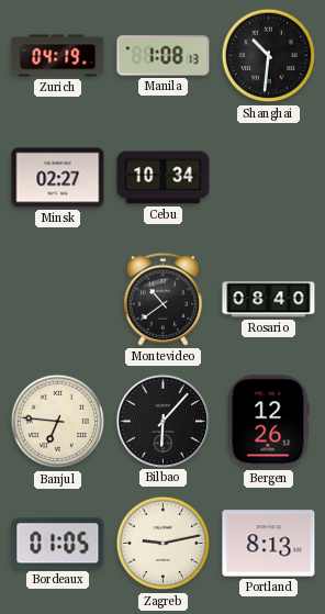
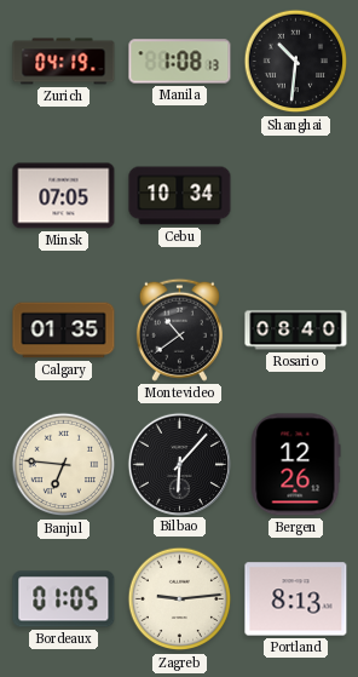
Minsk: 02:27 -> 07:05 (64, 196)
Calgary: none -> 01:35 (64, 331)
Zagreb: 9:13 -> 9:14 (180, 599)
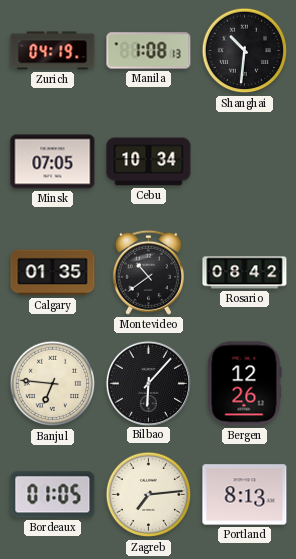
Rosario: 08:40 -> 08:42 (245, 273)
Zagreb: 9:14 -> 7:14 (149, 495)
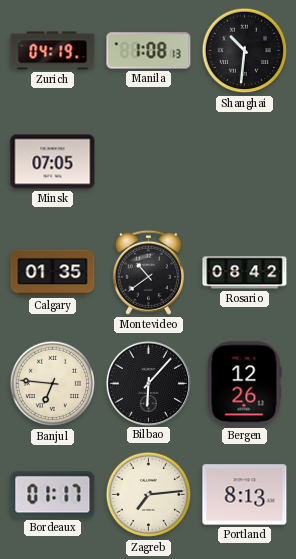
Cebu: 10:34 -> none (149, 162)
Bordeaux: 01:05 -> 01:17 (53, 495)
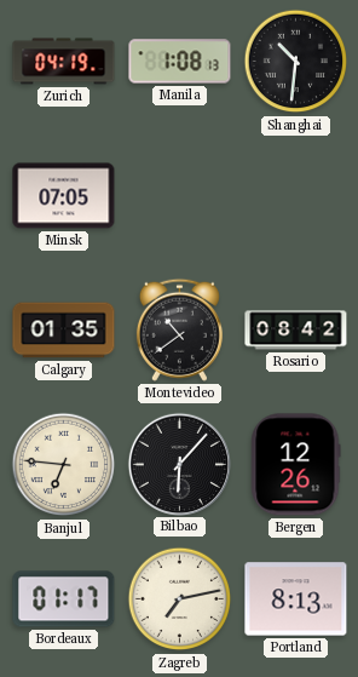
Zagreb: 7:14 -> 7:13 (180, 599)
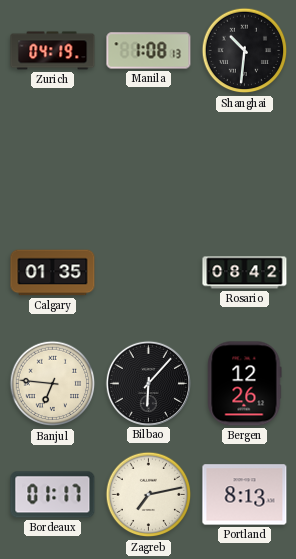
Minsk: 07:05 -> none (64, 196)
Montevideo: 10:39 -> none (179, 329)
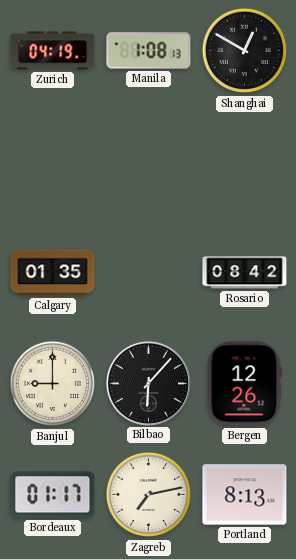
Shanghai: 10:31 -> 12:50 (245, 51)
Banjul: 6:46 -> 9:00 (53, 384)
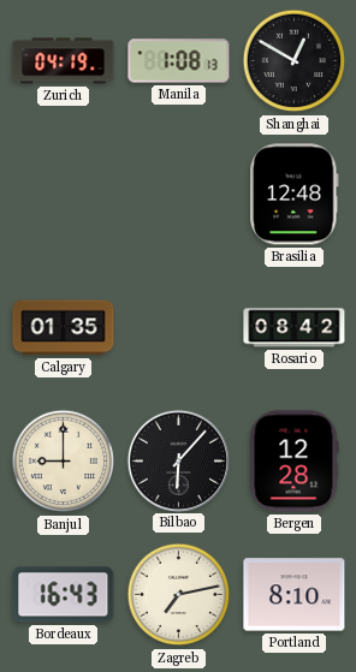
Brasilia: none -> 12:48 (295, 195)
Bergen: 12:26 -> 12:28 (295, 462)
Bordeaux: 01:17 -> 16:43 (64, 595)
Portland: 8:13 -> 8:10 (295, 595)
